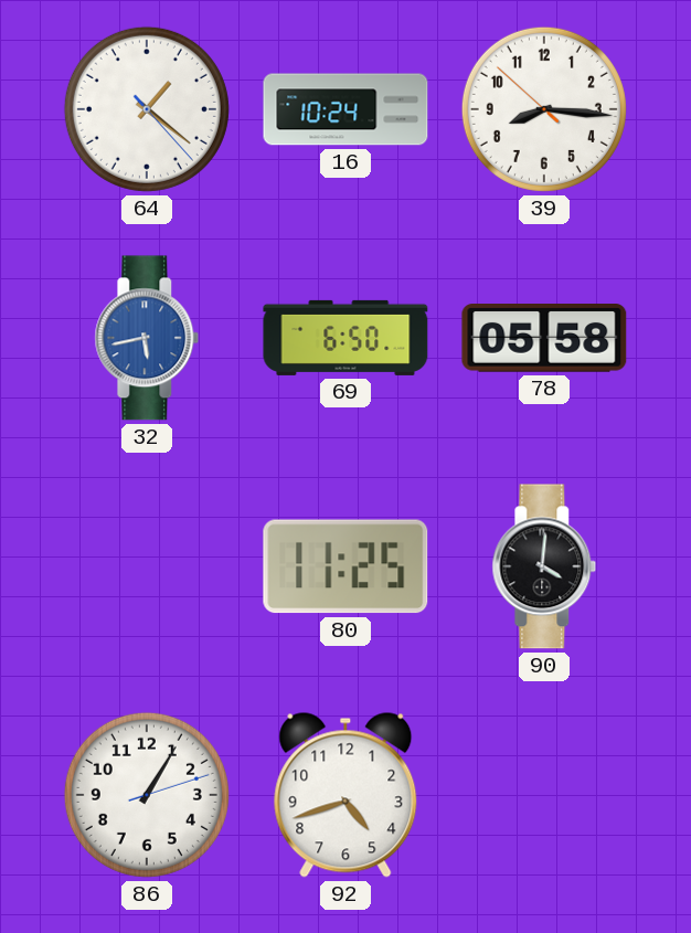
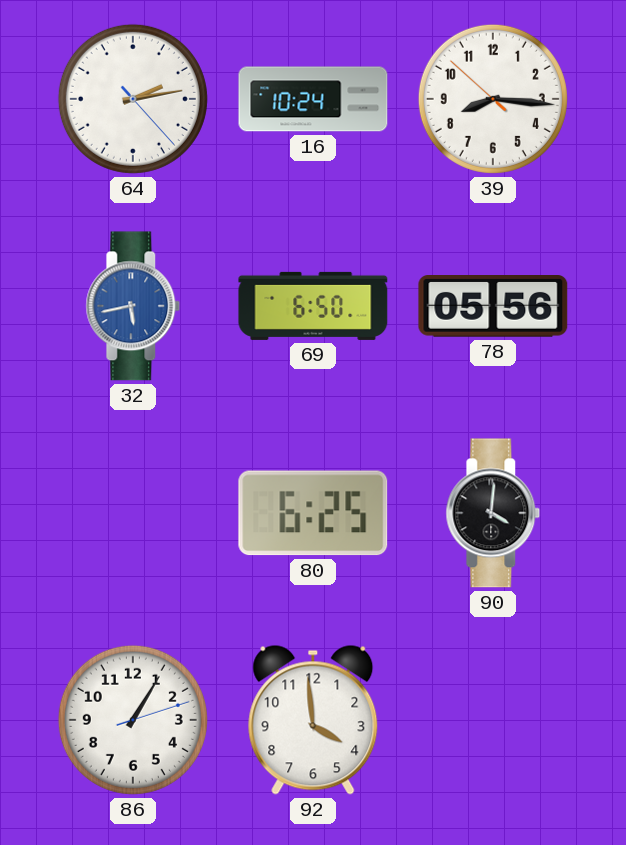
64: 1:21 -> 2:13 (133, 99)
78: 05:58 -> 05:56 (493, 307)
80: 11:25 -> 6:25 (313, 513)
92: 4:42 -> 3:59 (313, 720)
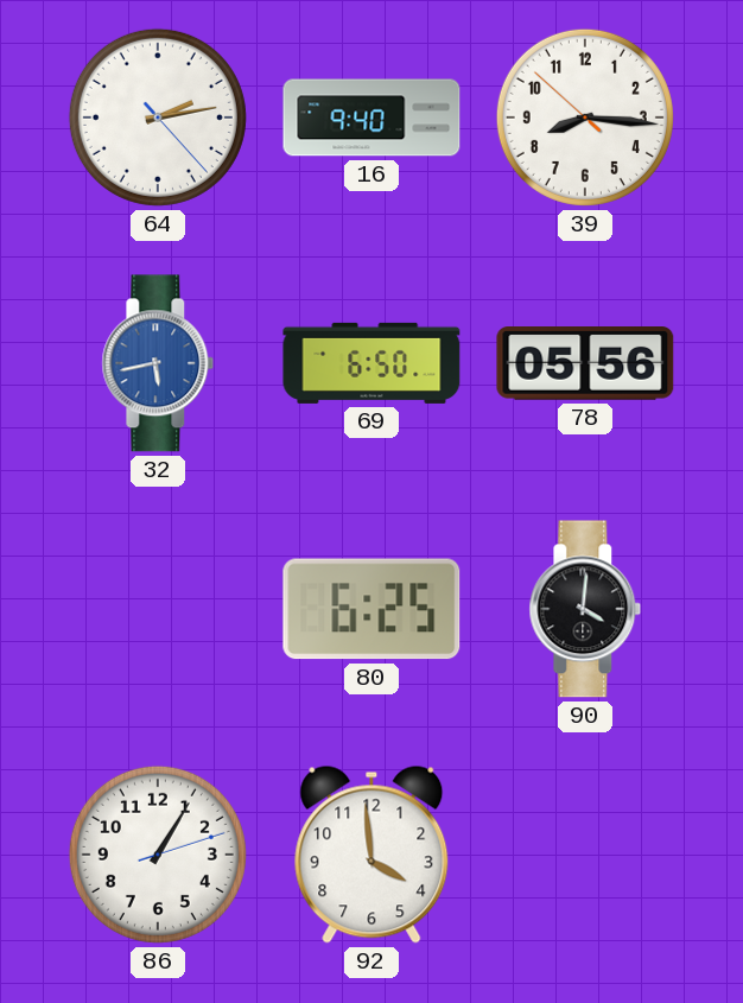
16: 10:24 -> 9:40 (371, 118)
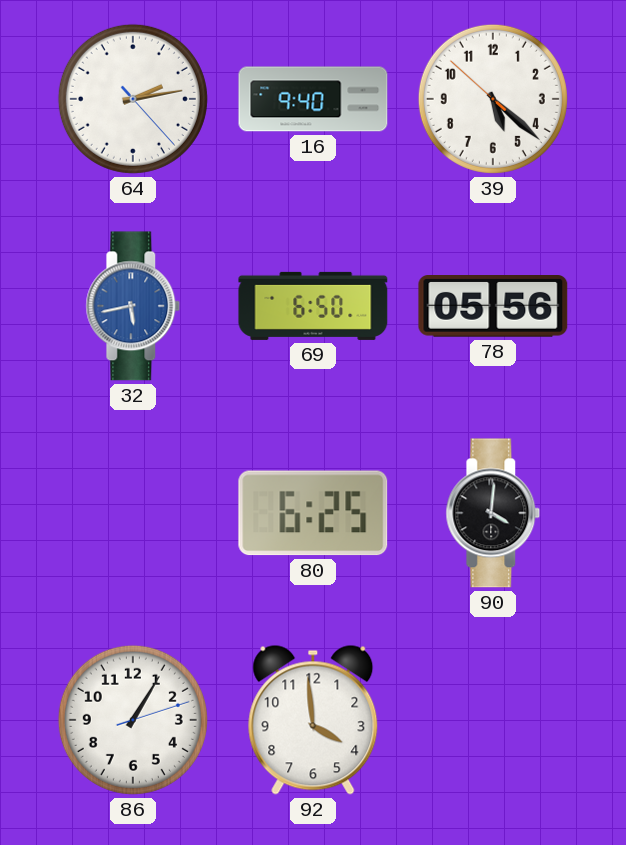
39: 8:15 -> 5:21 (493, 99)
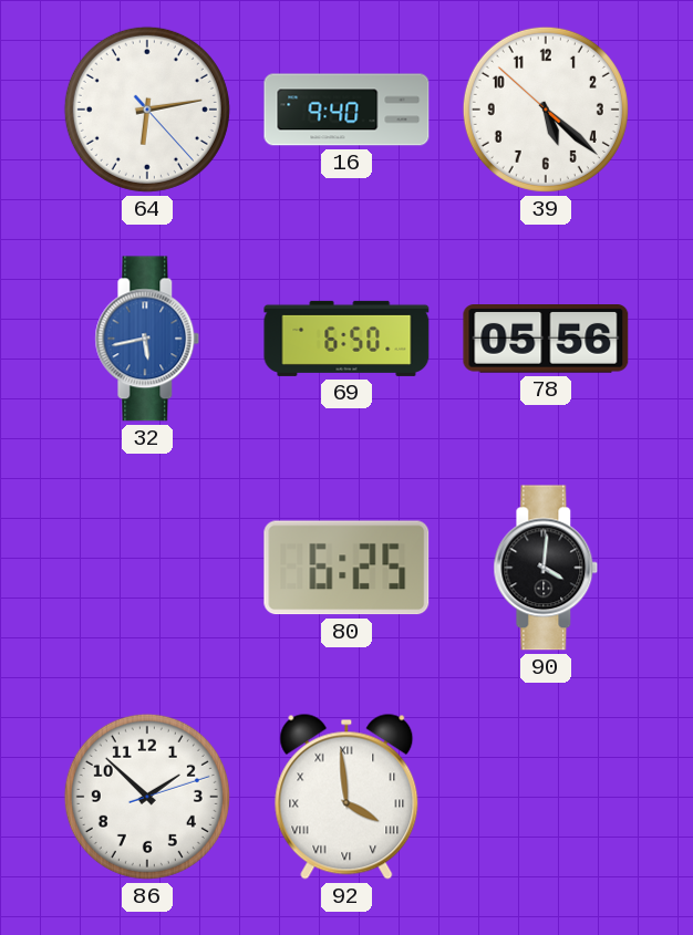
64: 2:13 -> 6:13 (147, 110)
86: 1:05 -> 1:52 (147, 797)
92 numerals: Arabic -> Roman (346, 797)
